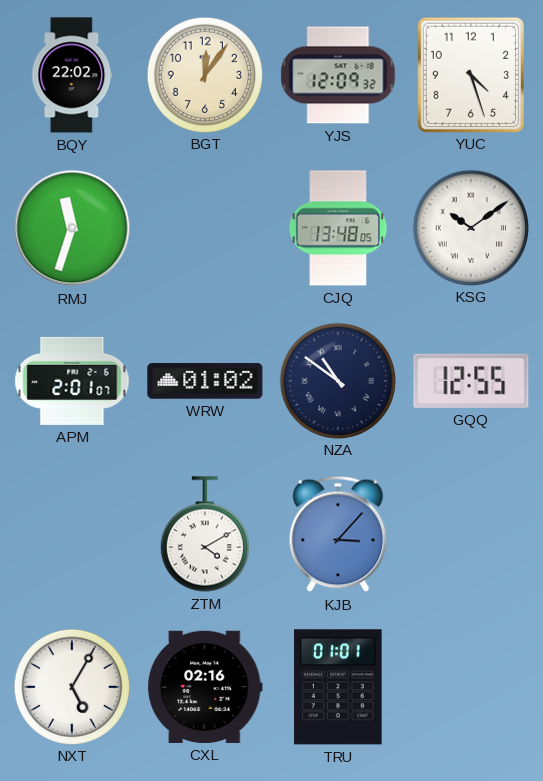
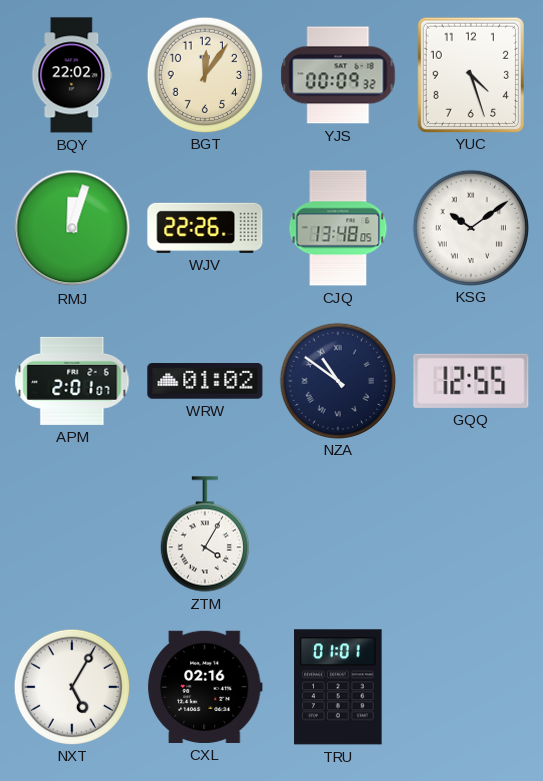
YJS: 12:09 -> 00:09 (338, 75)
RMJ: 11:33 -> 12:03 (72, 228)
WJV: none -> 22:26 (205, 228)
ZTM: 4:10 -> 4:05 (205, 534)
KJB: 3:07 -> none (338, 534)
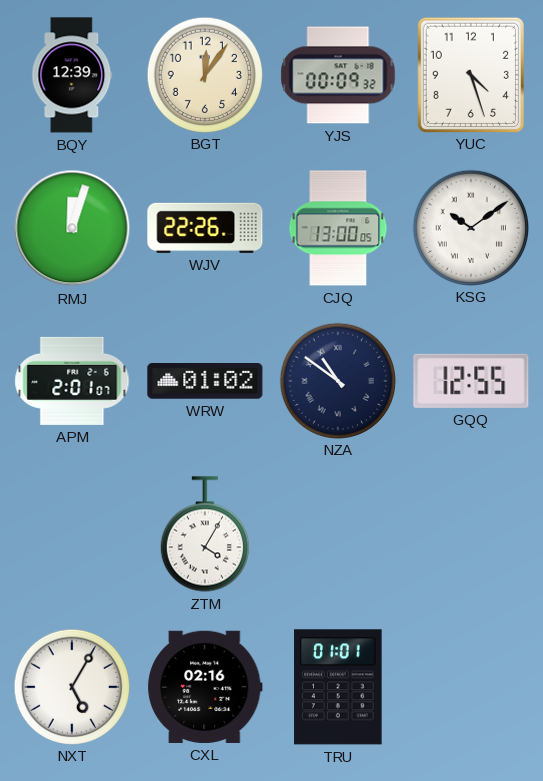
BQY: 22:02 -> 12:39 (72, 75)
CJQ: 13:48 -> 13:00 (338, 228)
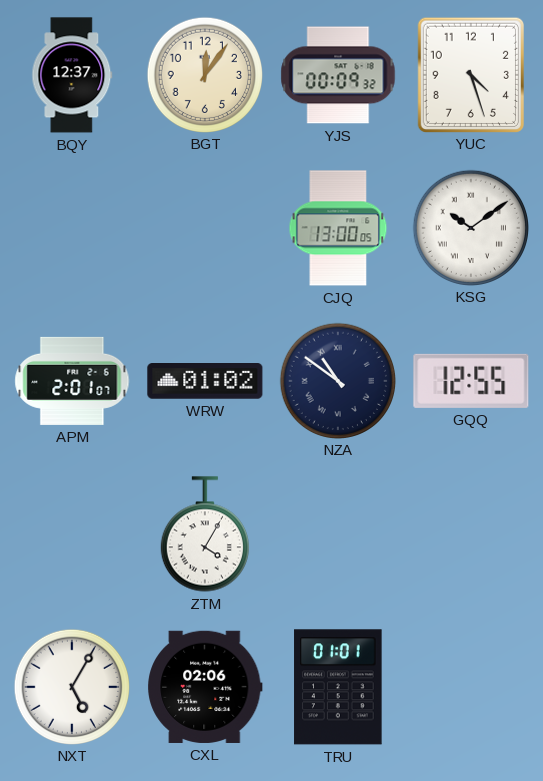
BQY: 12:39 -> 12:37 (72, 75)
RMJ: 12:03 -> none (72, 228)
WJV: 22:26 -> none (205, 228)
CXL: 02:16 -> 02:06 (206, 687)
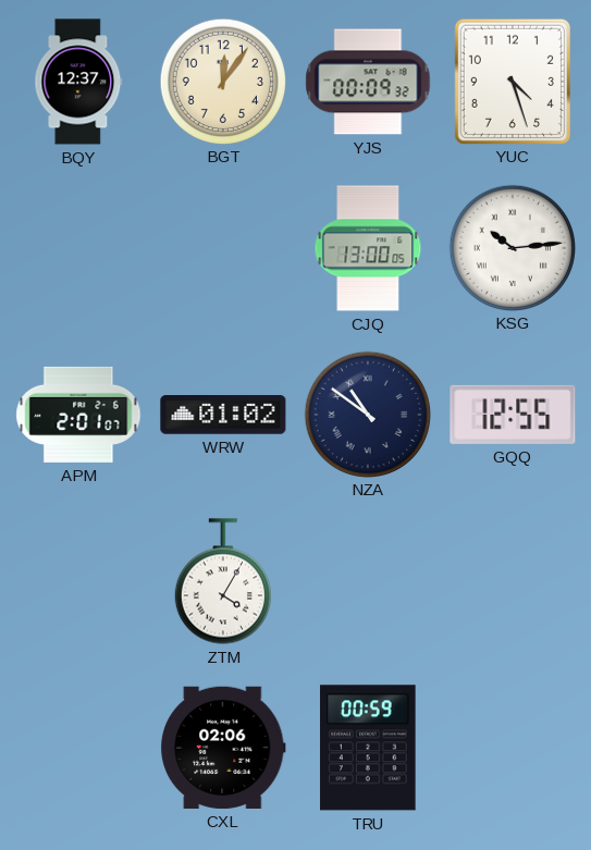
KSG: 10:09 -> 10:14 (512, 247)
NXT: 5:05 -> none (71, 686)
TRU: 01:01 -> 00:59 (368, 748)
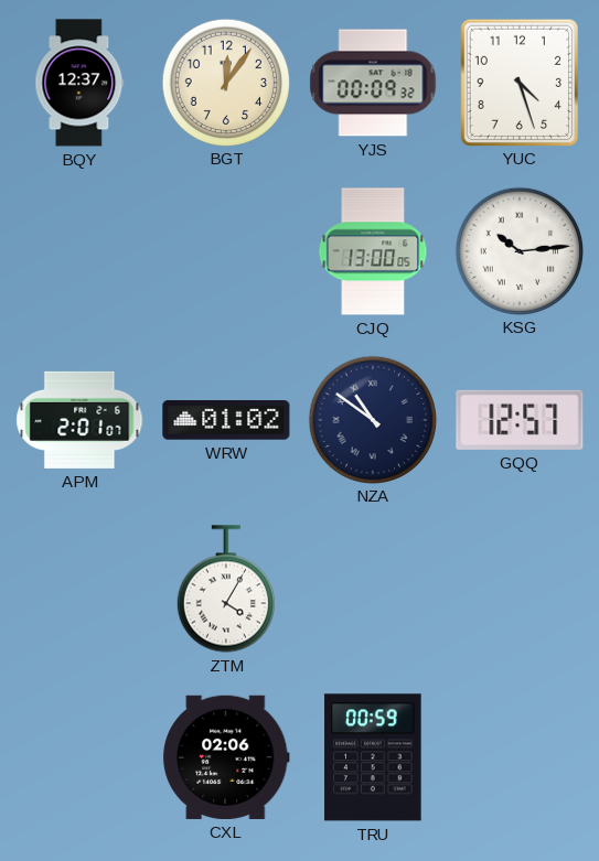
GQQ: 12:55 -> 12:57 (520, 420)
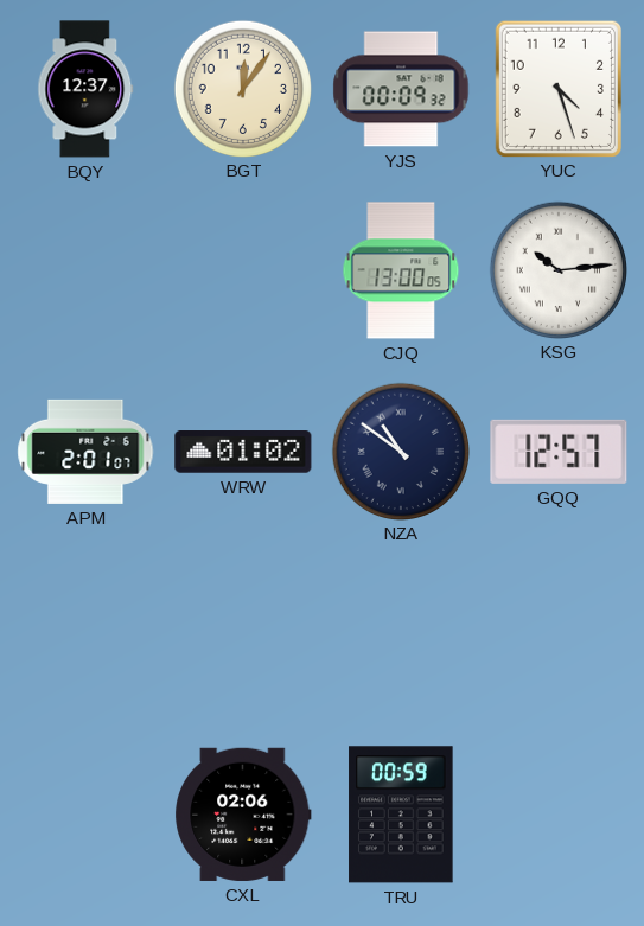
ZTM: 4:05 -> none (226, 589)
